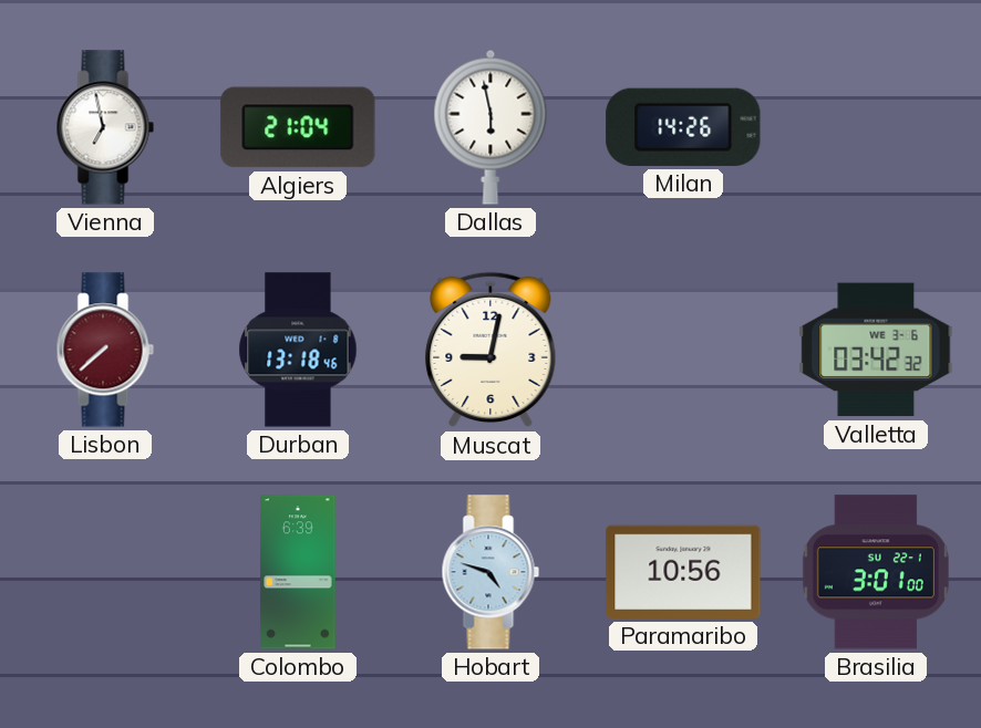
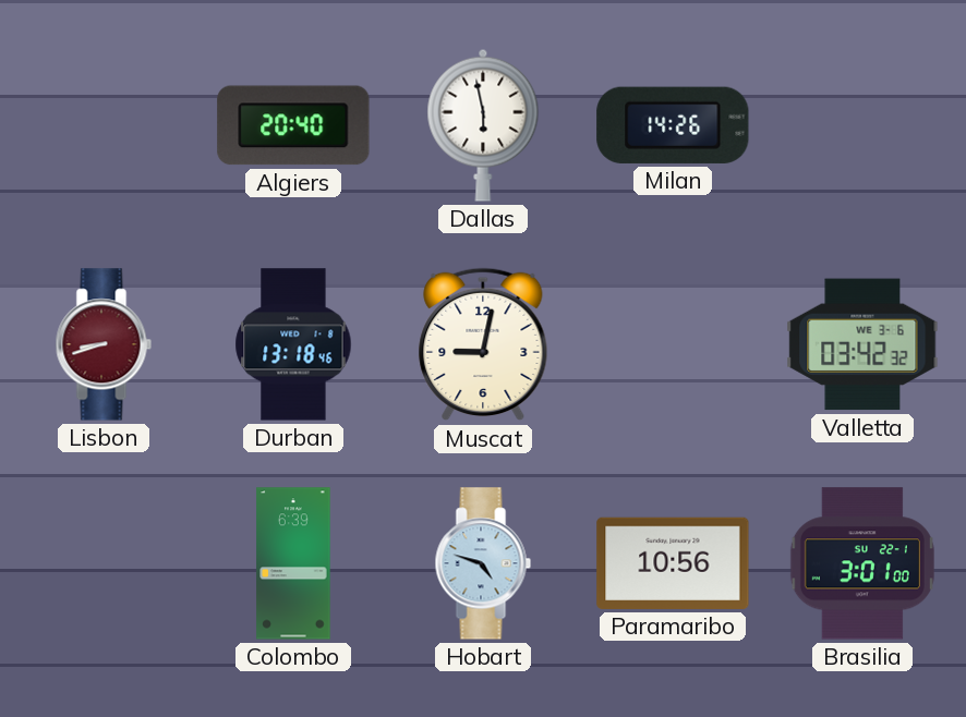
Vienna: 6:58 -> none (105, 127)
Algiers: 21:04 -> 20:40 (293, 125)
Lisbon: 7:38 -> 8:42 (104, 344)
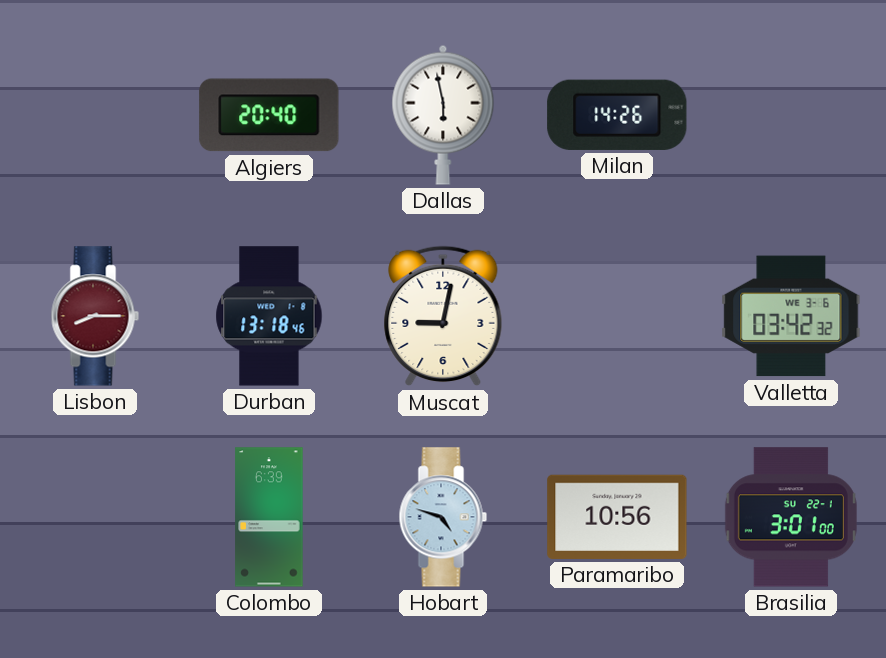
Lisbon: 8:42 -> 8:15 (95, 316)
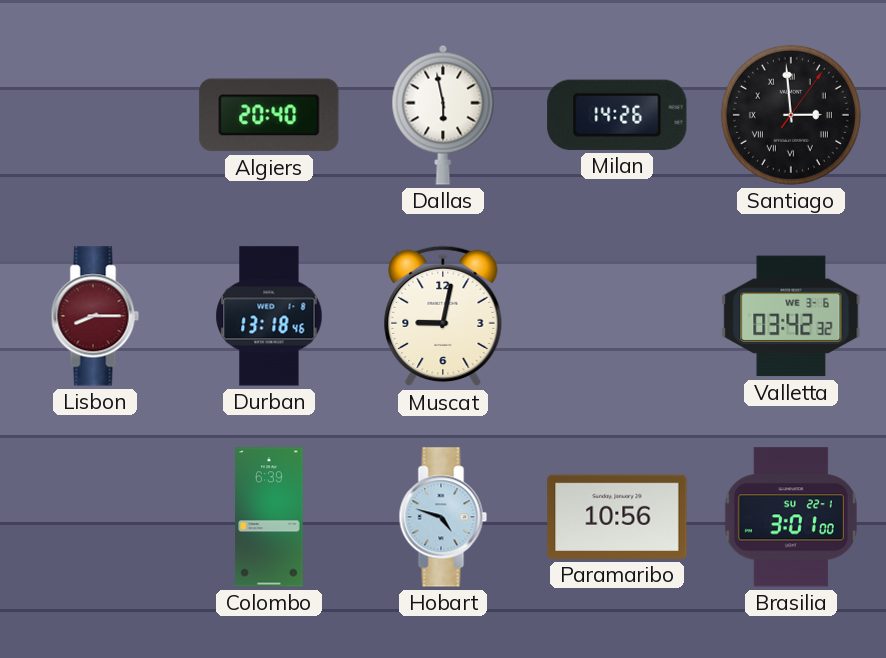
Santiago: none -> 2:59 (791, 115)
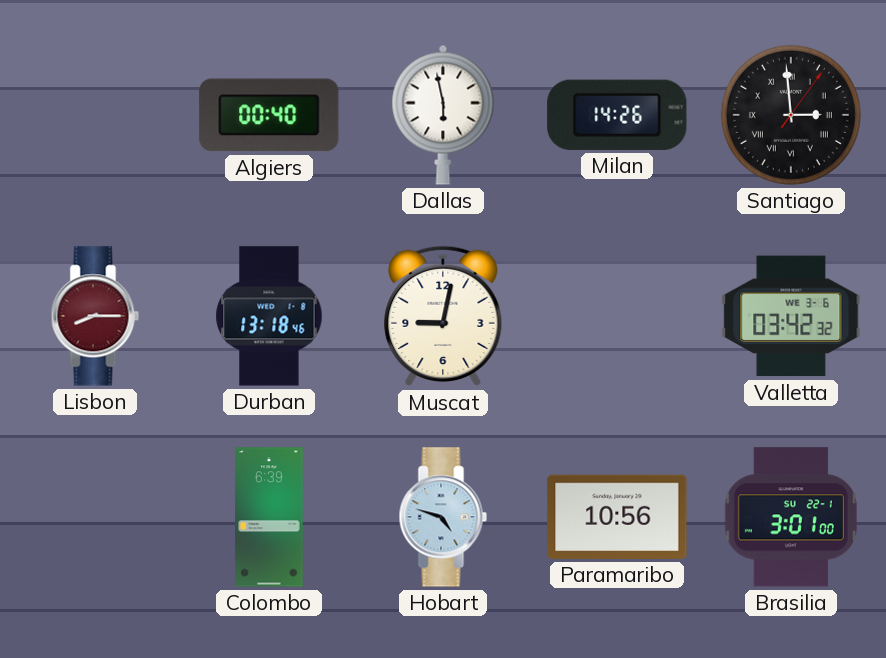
Algiers: 20:40 -> 00:40 (269, 115)
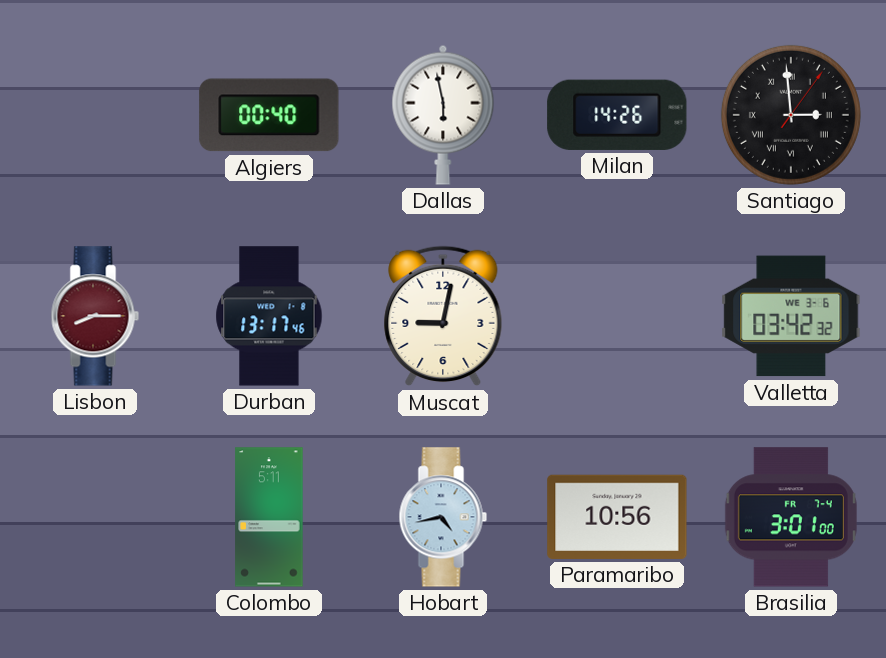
Durban: 13:18 -> 13:17 (269, 316)
Colombo: 6:39 -> 5:11 (269, 517)
Hobart: 4:48 -> 4:43 (443, 517)
Brasilia date: SU 22-1 -> FR 7-4 (791, 517)
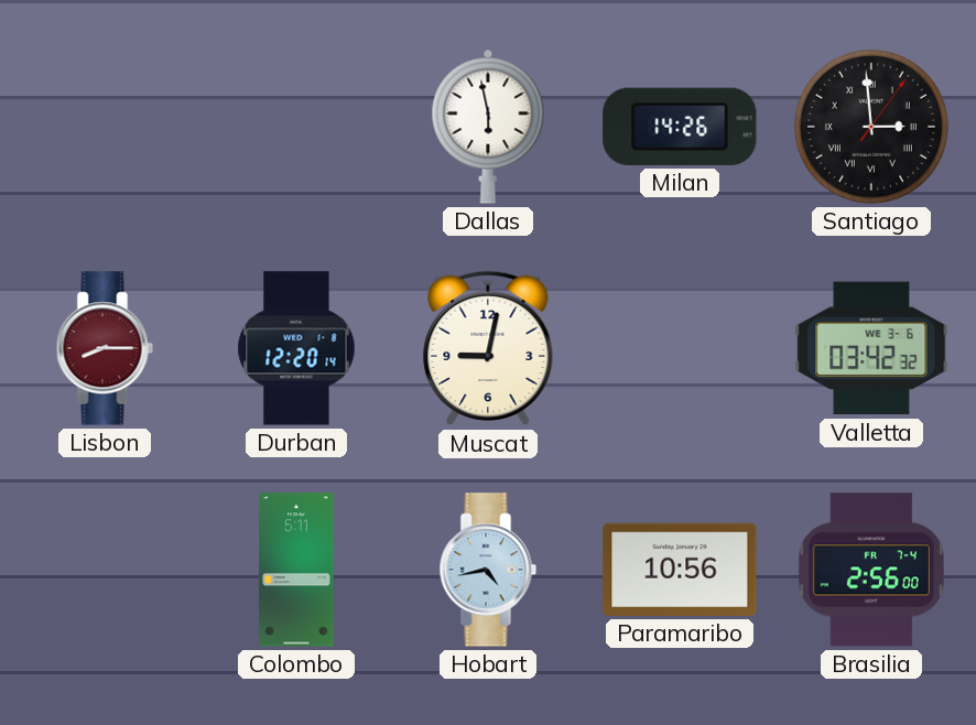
Algiers: 00:40 -> none (269, 115)
Durban: 13:17 -> 12:20 (296, 348)
Brasilia: 3:01 -> 2:56 (871, 570)
